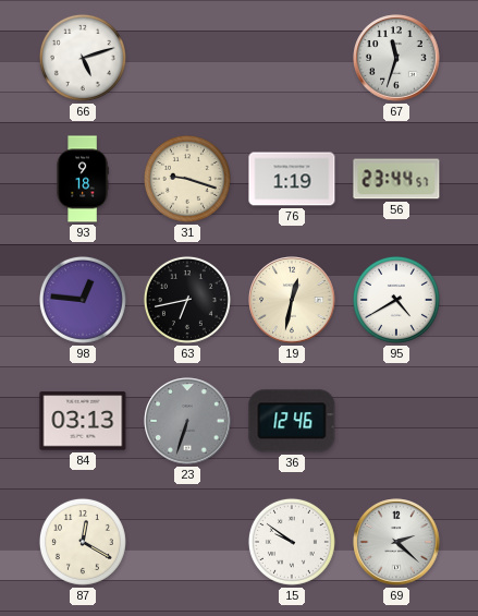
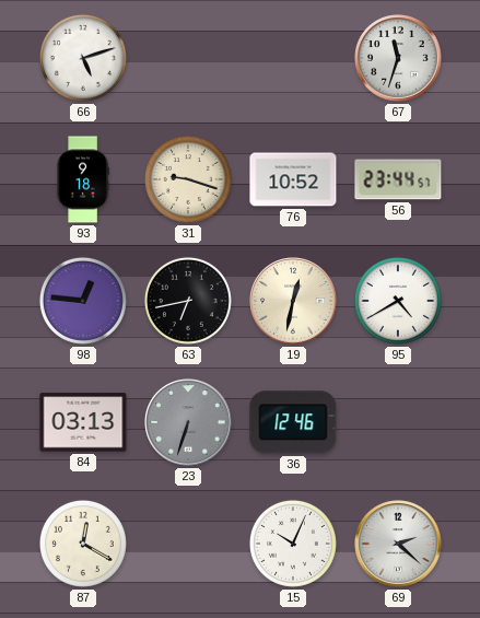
76: 1:19 -> 10:52 (293, 179)
15: 9:51 -> 10:04 (293, 544)
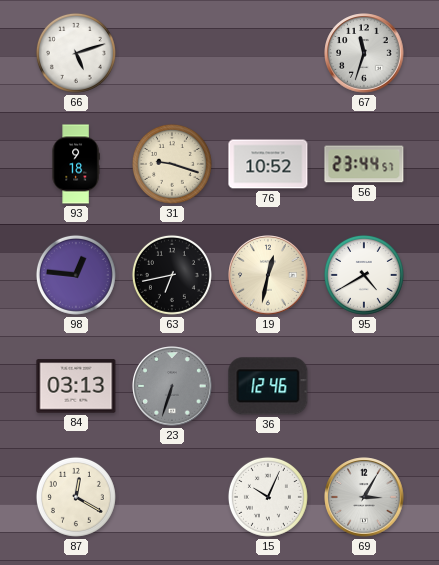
69: 2:22 -> 3:05 (364, 497)
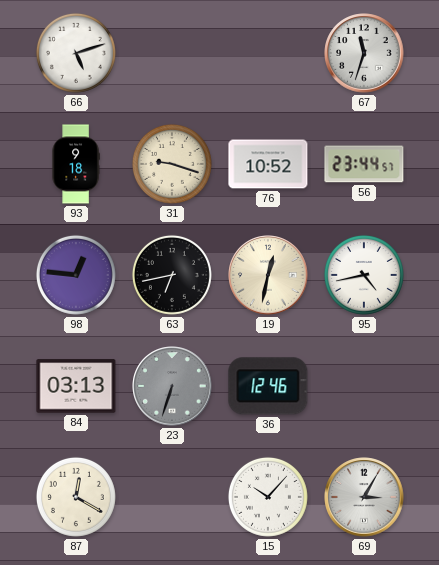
95: 4:40 -> 4:43 (364, 275)
15: 10:04 -> 10:07 (268, 497)
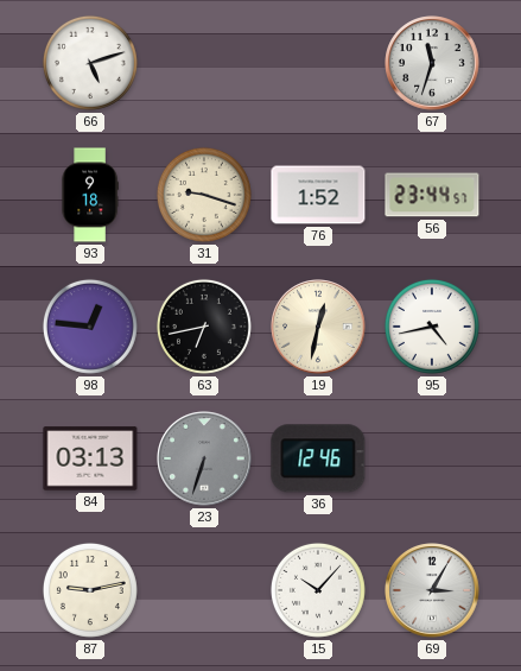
76: 10:52 -> 1:52 (318, 195)
87: 12:20 -> 9:13 (90, 590)
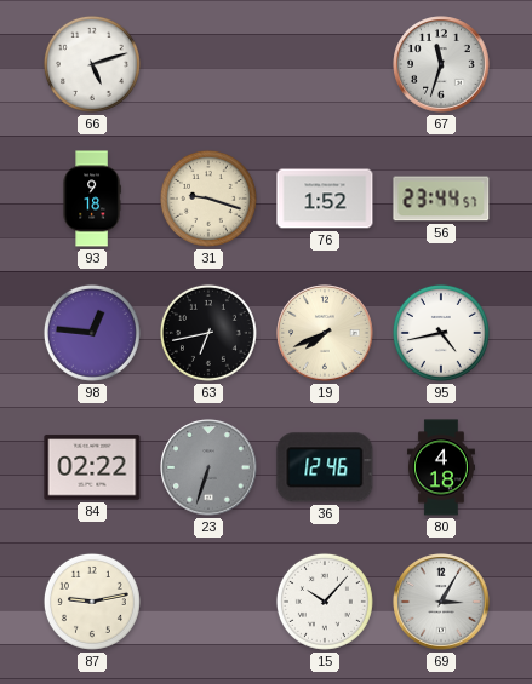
19: 12:32 -> 7:41 (325, 333)
84: 03:13 -> 02:22 (92, 467)
80: none -> 4:18 (441, 467)
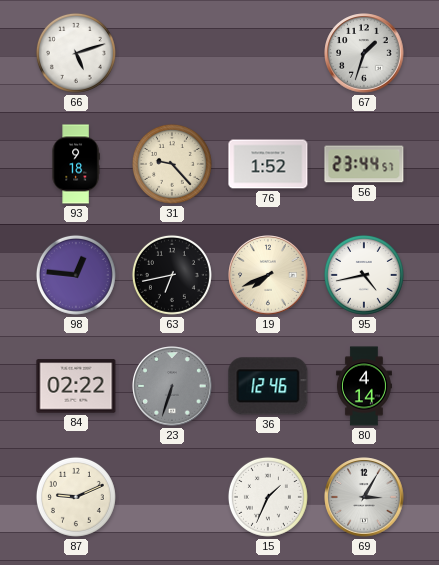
67: 11:33 -> 1:33 (364, 53)
31: 9:18 -> 9:23 (172, 164)
80: 4:18 -> 4:14 (364, 386)
87: 9:13 -> 9:11 (76, 497)
15: 10:07 -> 1:34 (268, 497)
